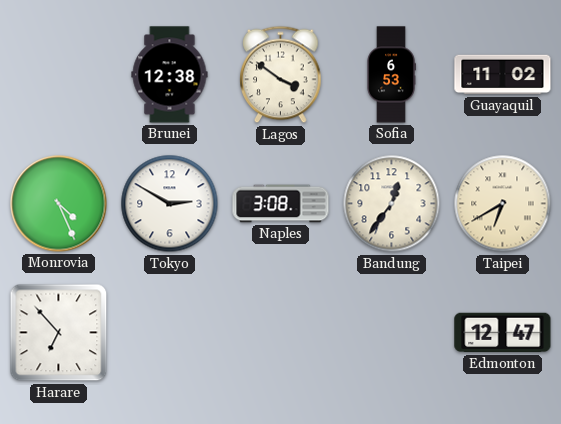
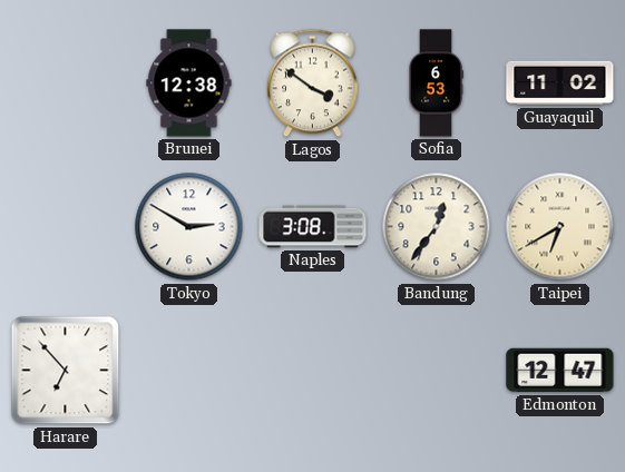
Monrovia: 4:26 -> none (59, 204)
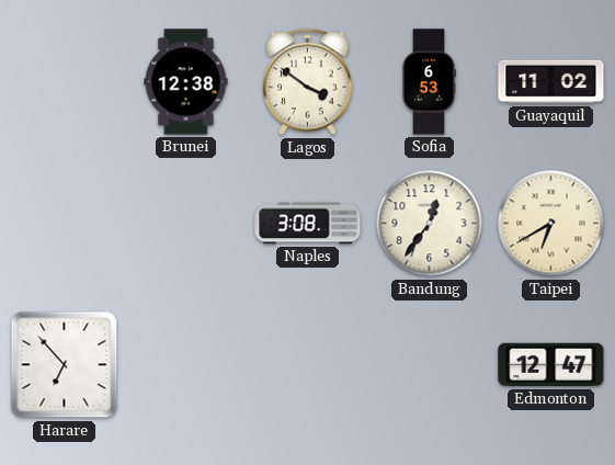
Tokyo: 2:50 -> none (189, 227)
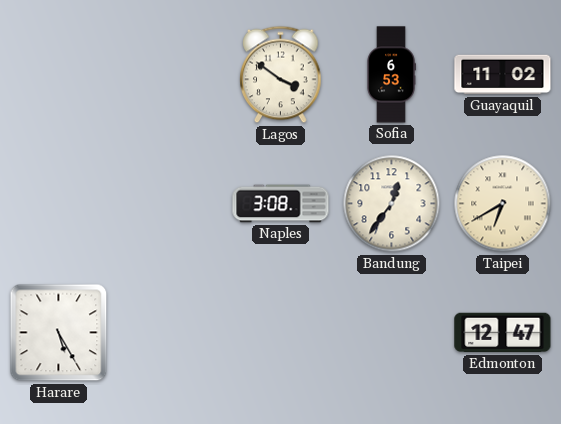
Brunei: 12:38 -> none (186, 82)
Harare: 6:53 -> 5:25 (59, 333)
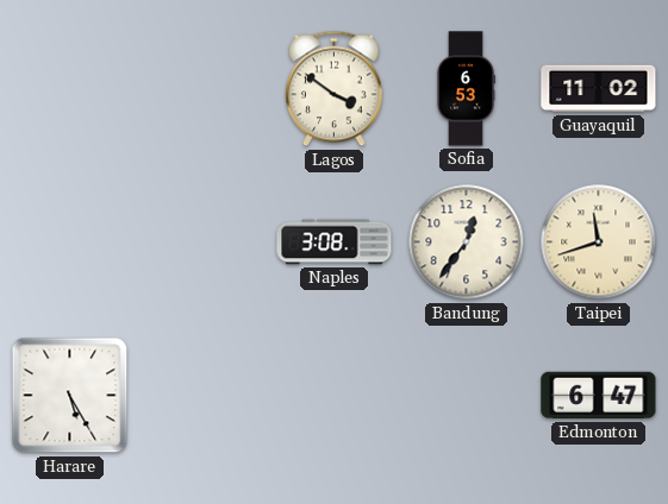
Taipei: 6:40 -> 11:42 (599, 242)
Edmonton: 12:47 -> 6:47 (599, 396)
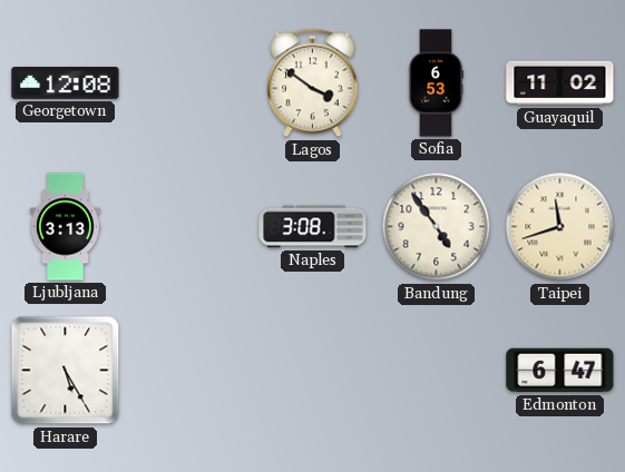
Georgetown: none -> 12:08 (66, 82)
Ljubljana: none -> 3:13 (65, 227)
Bandung: 12:36 -> 4:54 (437, 227)
